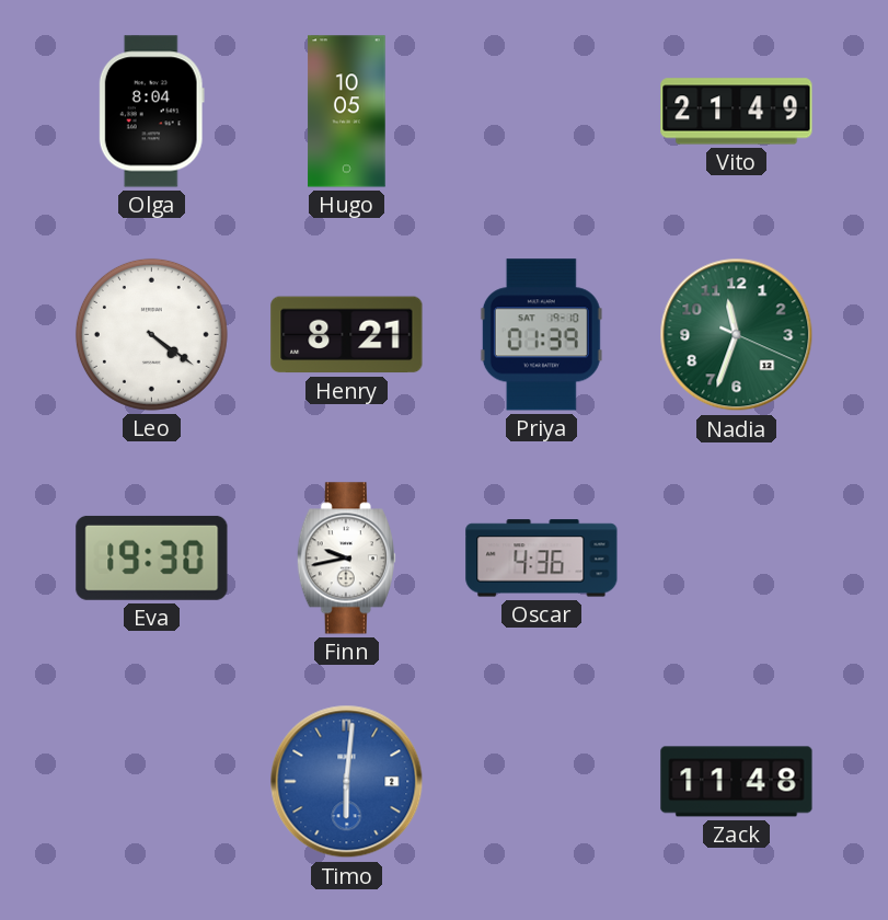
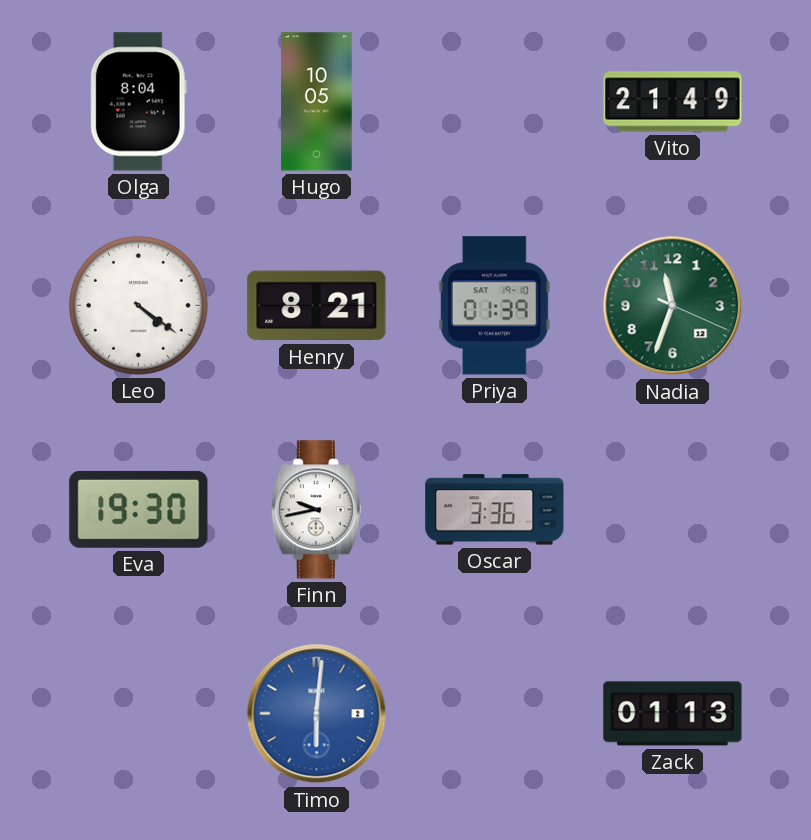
Oscar: 4:36 -> 3:36 (495, 510)
Zack: 11:48 -> 01:13 (673, 714)
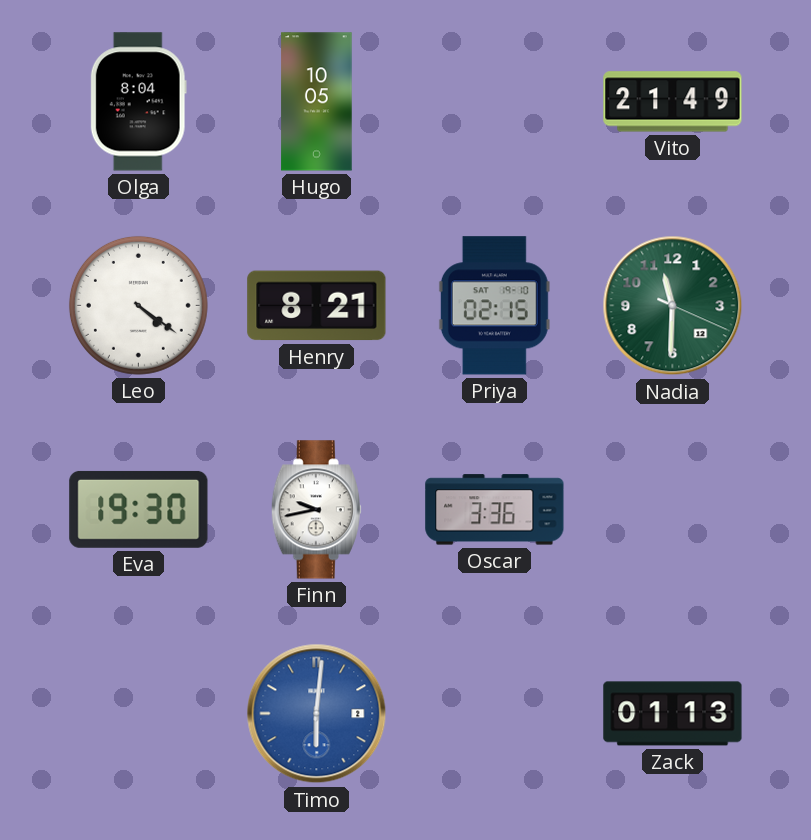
Priya: 01:39 -> 02:15 (494, 306)
Nadia: 11:33 -> 11:30 (673, 306)
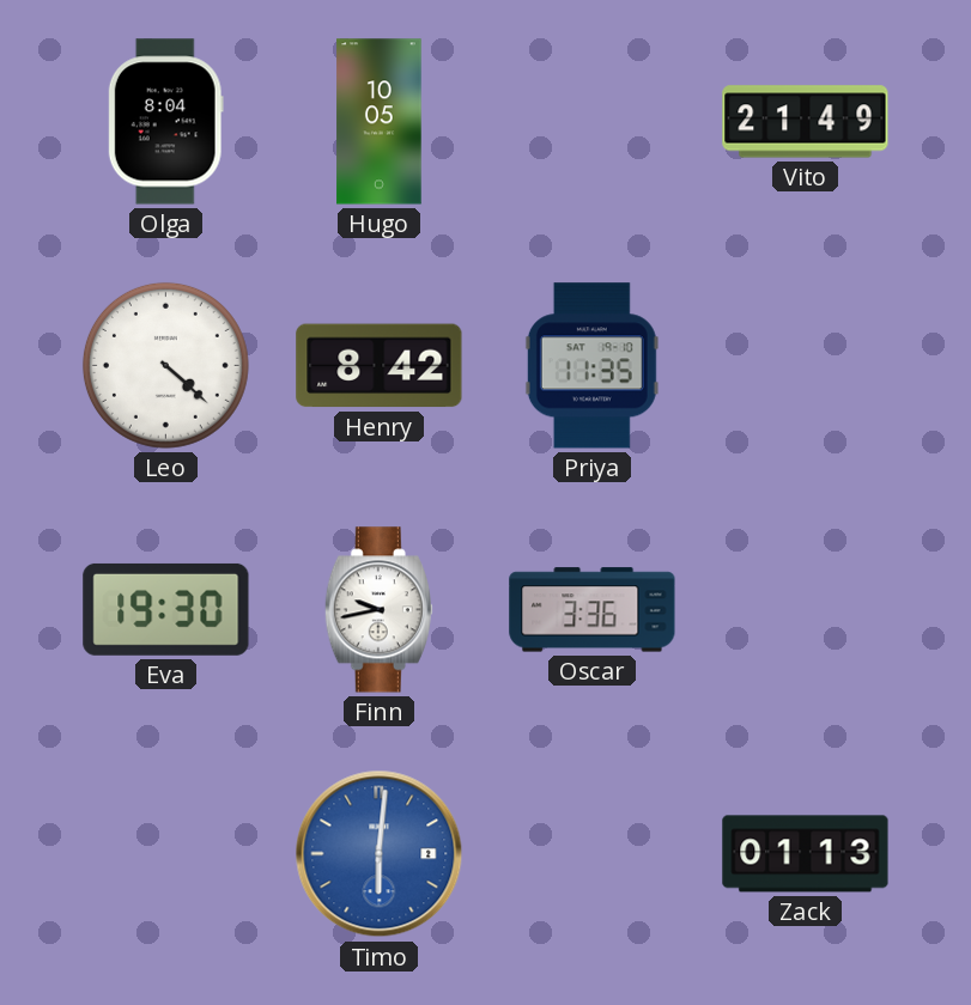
Leo: 4:21 -> 4:22 (165, 365)
Henry: 8:21 -> 8:42 (380, 366)
Priya: 02:15 -> 11:35 (591, 366)
Nadia: 11:30 -> none (673, 306)
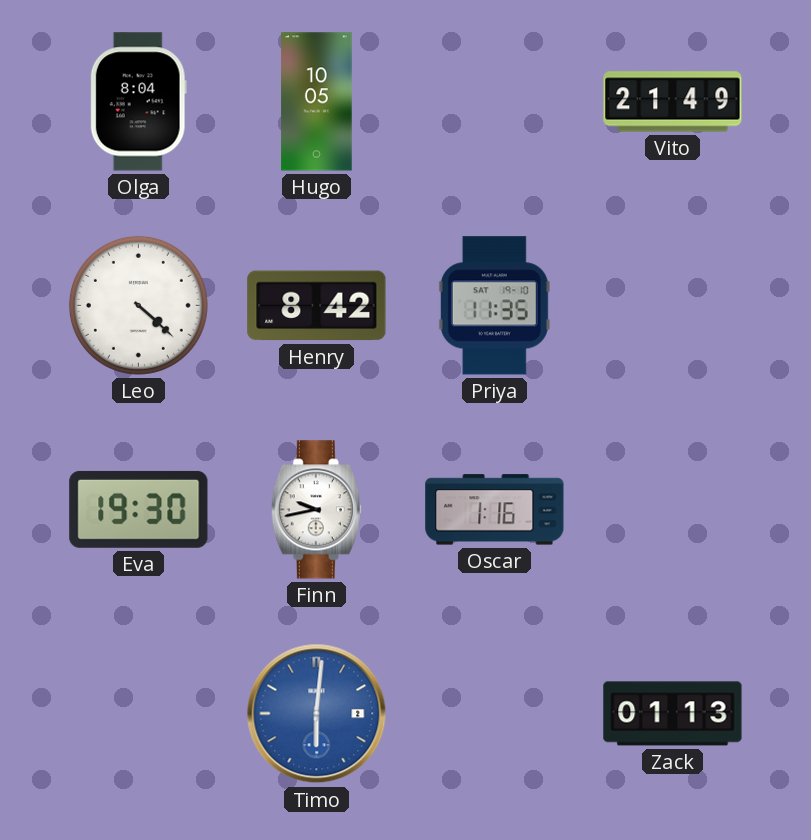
Oscar: 3:36 -> 1:16 (495, 510)
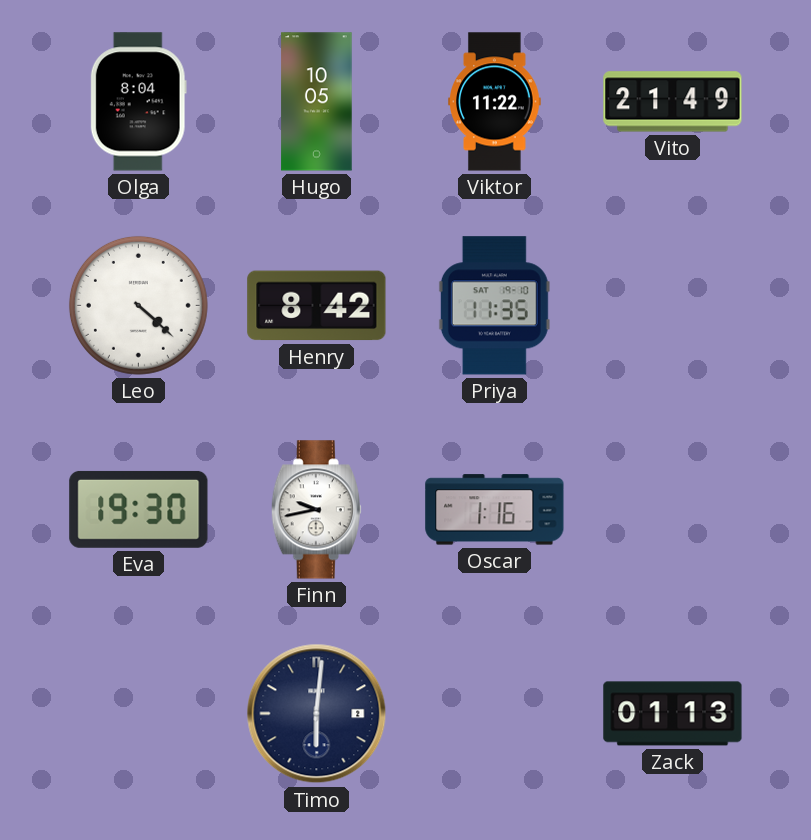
Viktor: none -> 11:22 (495, 102)
Timo dial: blue -> navy (317, 714)
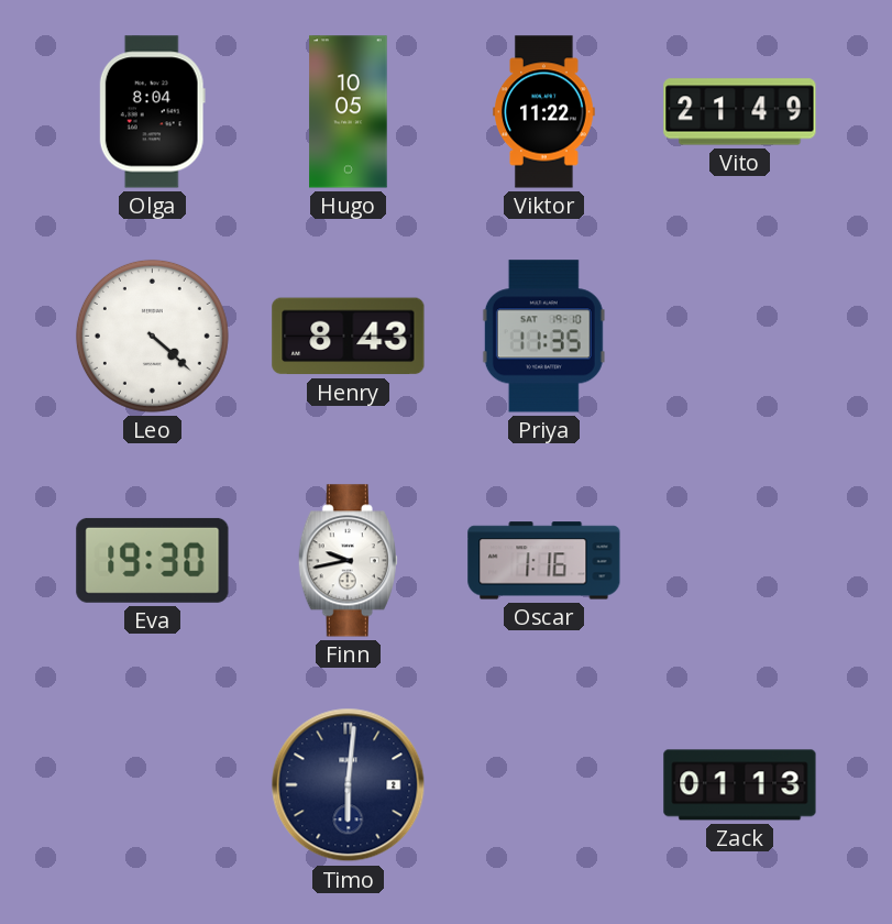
Henry: 8:42 -> 8:43 (349, 337)
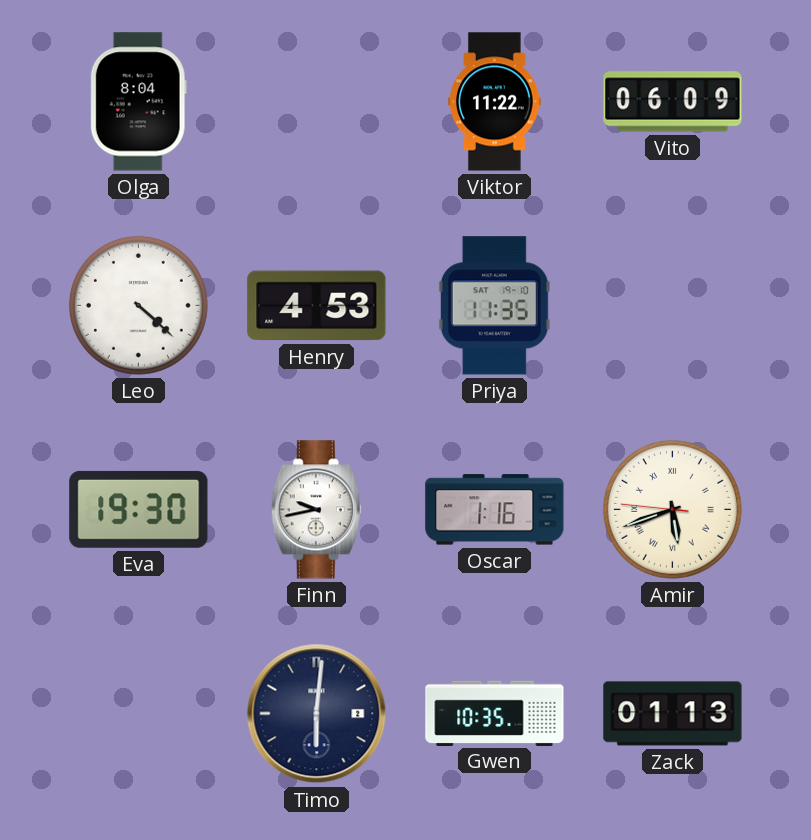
Hugo: 10:05 -> none (349, 112)
Vito: 21:49 -> 06:09 (673, 102)
Henry: 8:43 -> 4:53 (317, 306)
Amir: none -> 5:41 (672, 509)
Gwen: none -> 10:35 (495, 713)
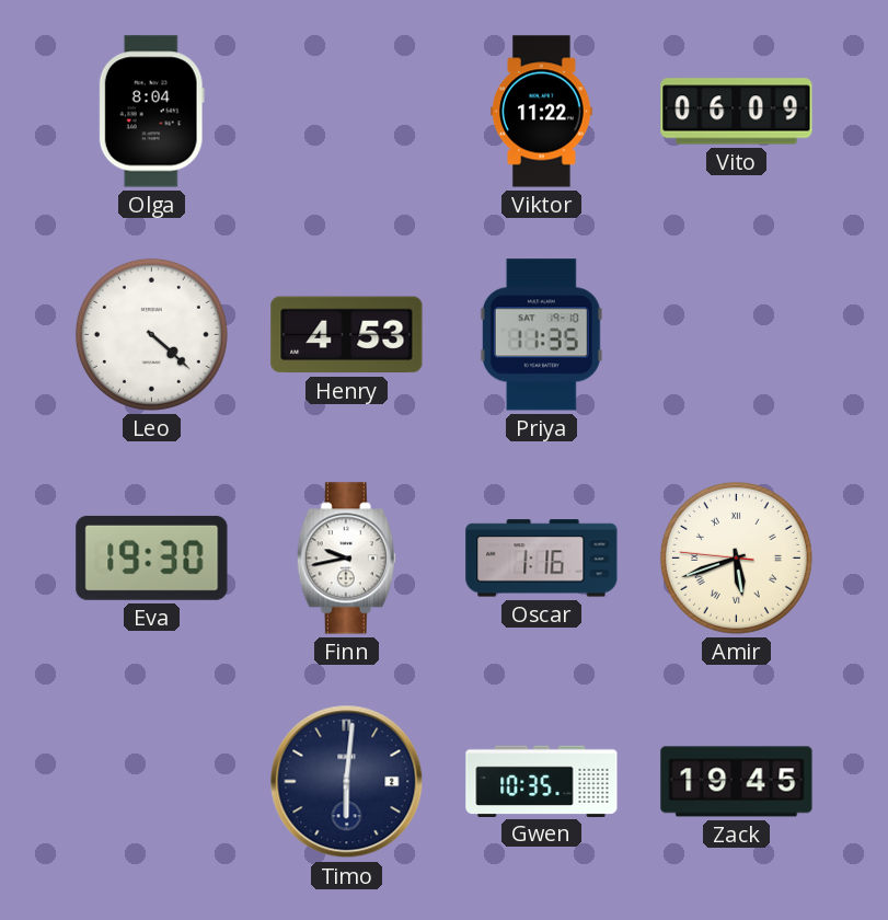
Zack: 01:13 -> 19:45 (737, 782)
